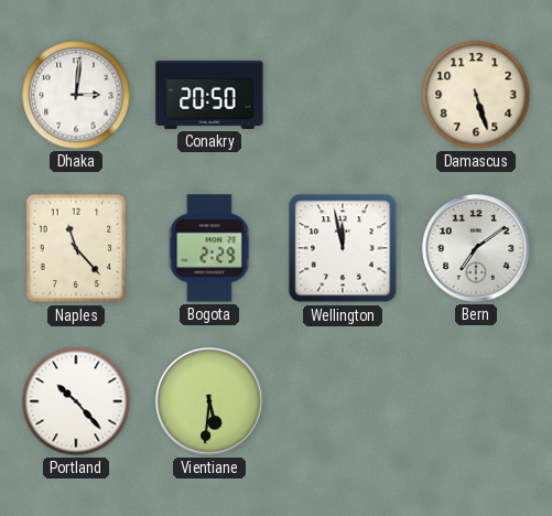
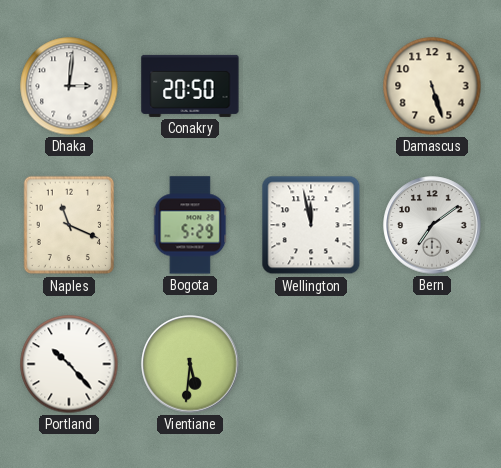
Naples: 11:23 -> 11:19 (69, 225)
Bogota: 2:29 -> 5:29 (190, 225)
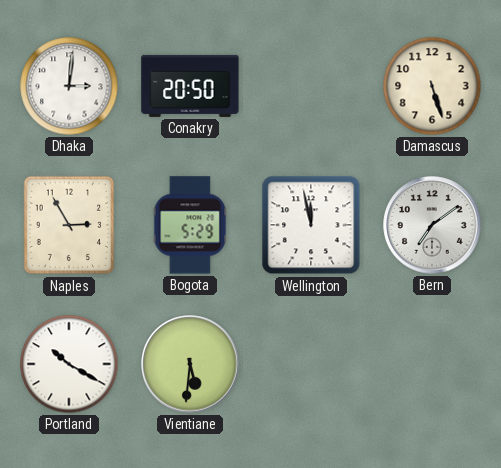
Naples: 11:19 -> 2:55 (69, 225)
Portland: 10:23 -> 10:20 (69, 364)
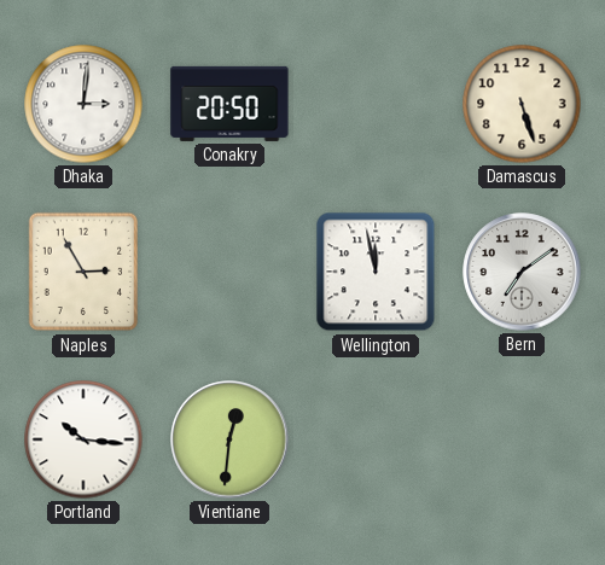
Bogota: 5:29 -> none (190, 225)
Portland: 10:20 -> 10:16 (83, 439)
Vientiane: 5:31 -> 12:31 (229, 439)
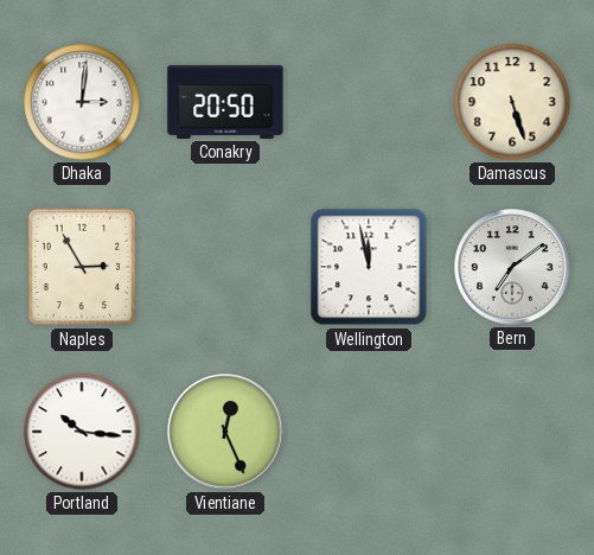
Vientiane: 12:31 -> 12:26 (225, 432)
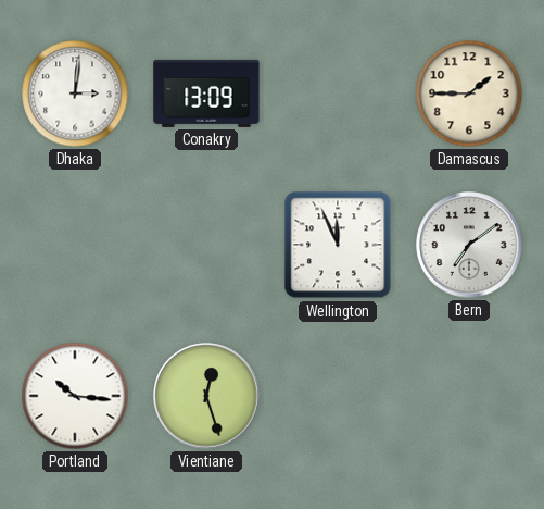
Conakry: 20:50 -> 13:09 (206, 94)
Damascus: 5:27 -> 1:45 (469, 94)
Naples: 2:55 -> none (82, 267)
Wellington: 11:58 -> 11:56 (338, 245)
Vientiane: 12:26 -> 12:27 (206, 396)
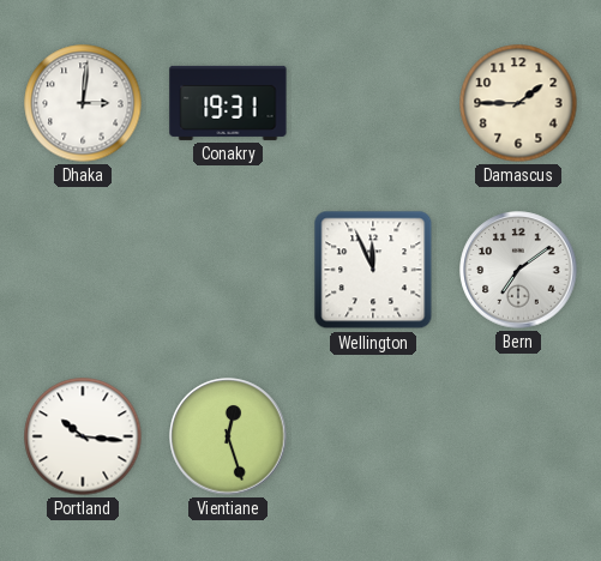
Conakry: 13:09 -> 19:31 (228, 103)
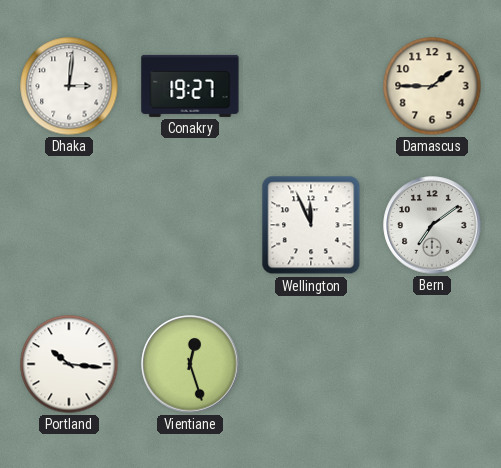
Conakry: 19:31 -> 19:27 (190, 86)
